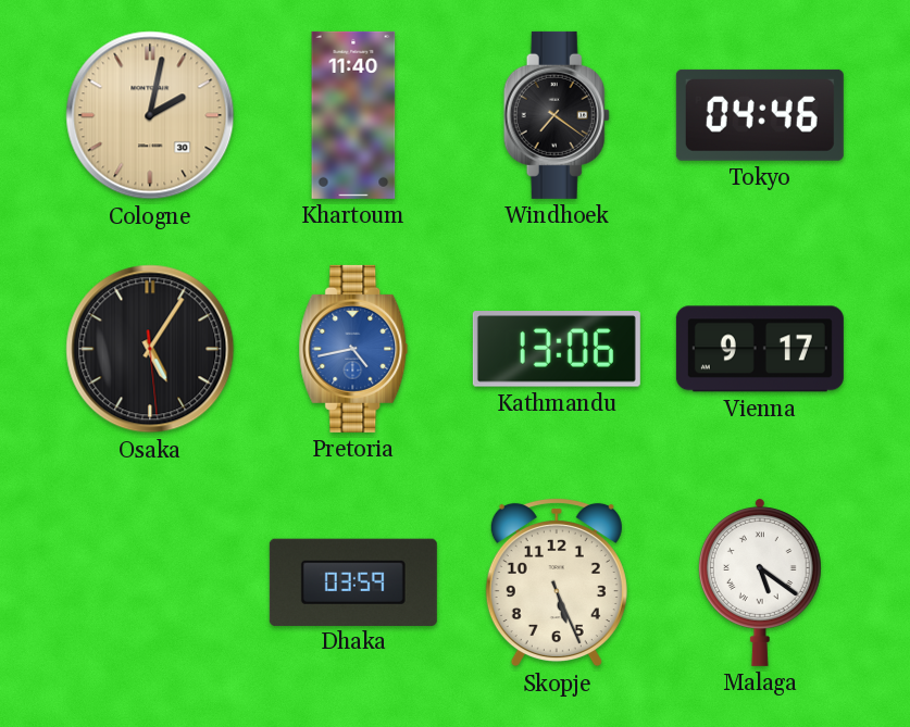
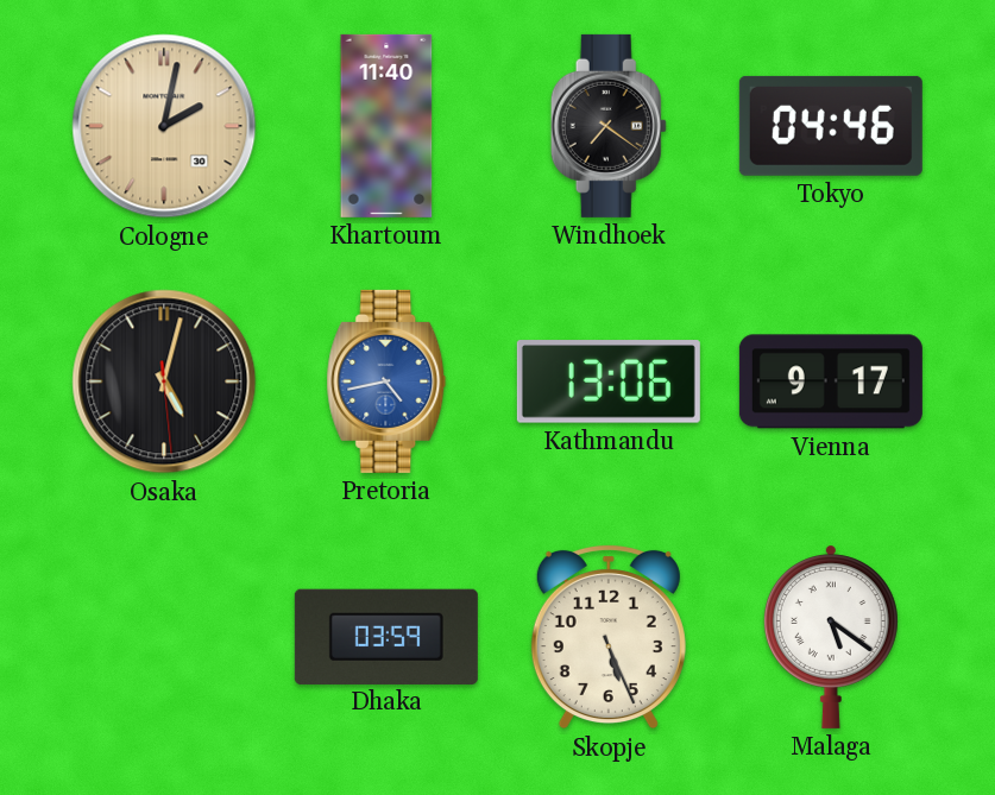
Osaka: 5:05 -> 5:02 (164, 381)
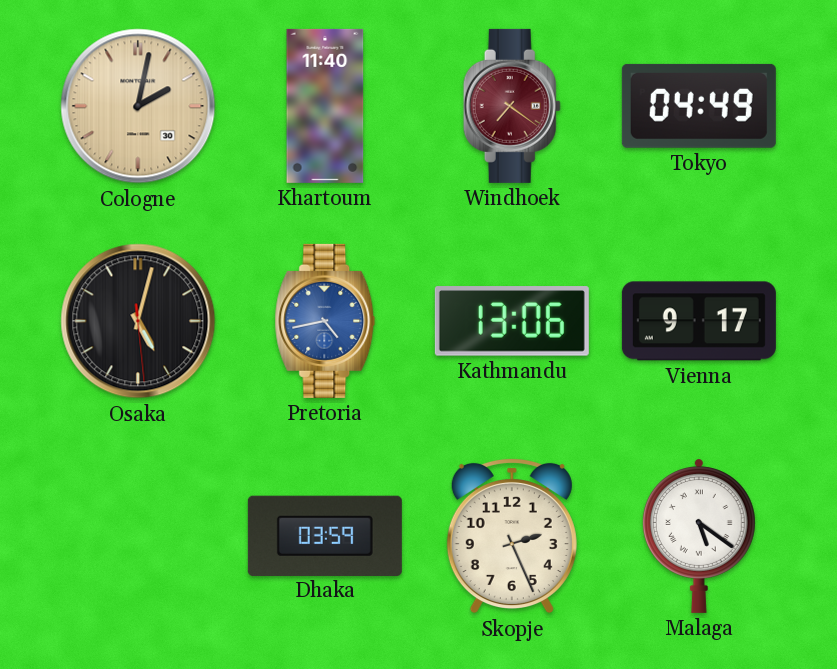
Windhoek dial: black -> burgundy (512, 106)
Tokyo: 04:46 -> 04:49 (699, 106)
Skopje: 5:26 -> 2:26 (512, 536)
